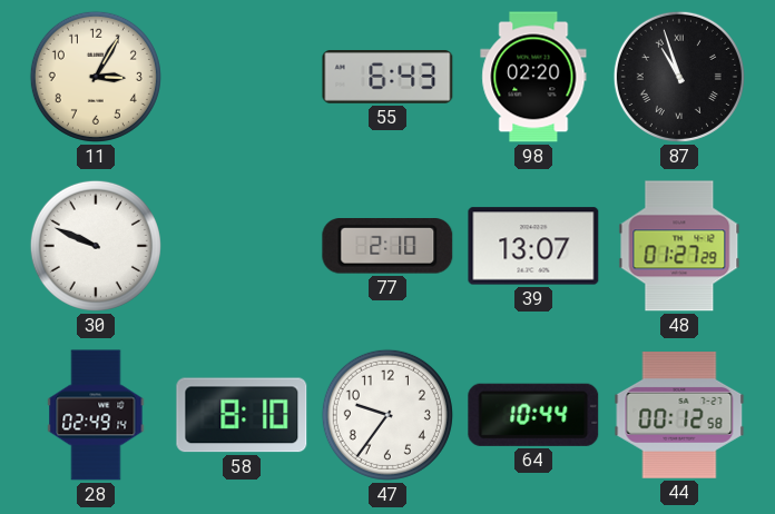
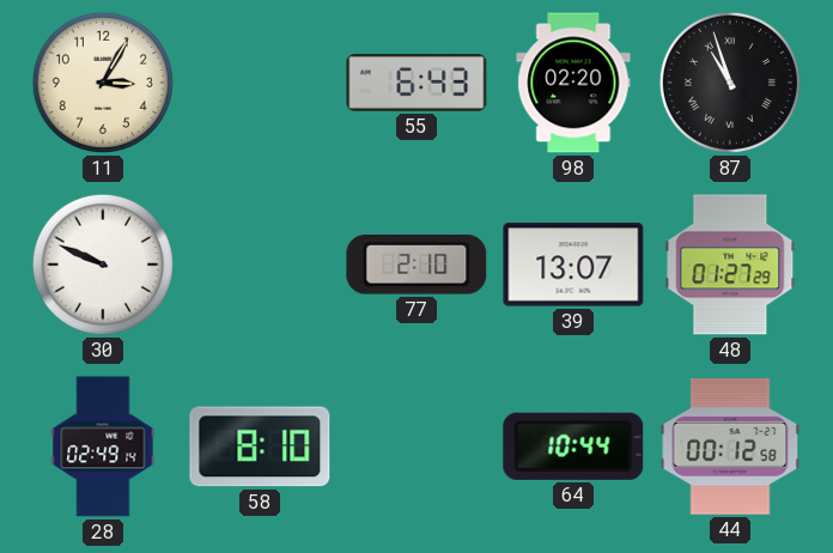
47: 9:36 -> none (387, 415)
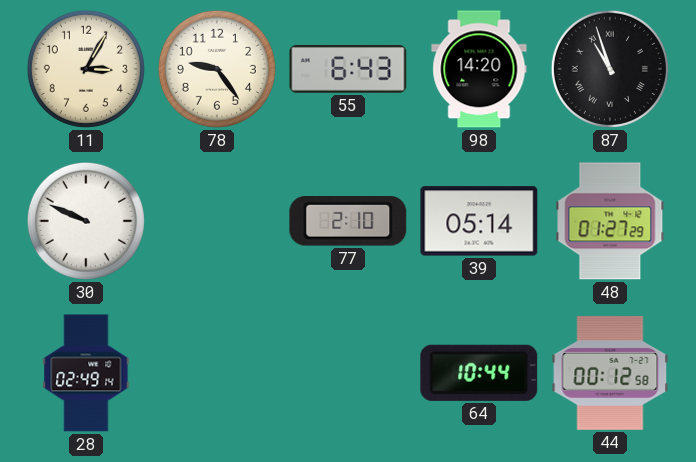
78: none -> 9:24 (217, 69)
98: 02:20 -> 14:20 (479, 69)
39: 13:07 -> 05:14 (479, 221)
58: 8:10 -> none (260, 446)
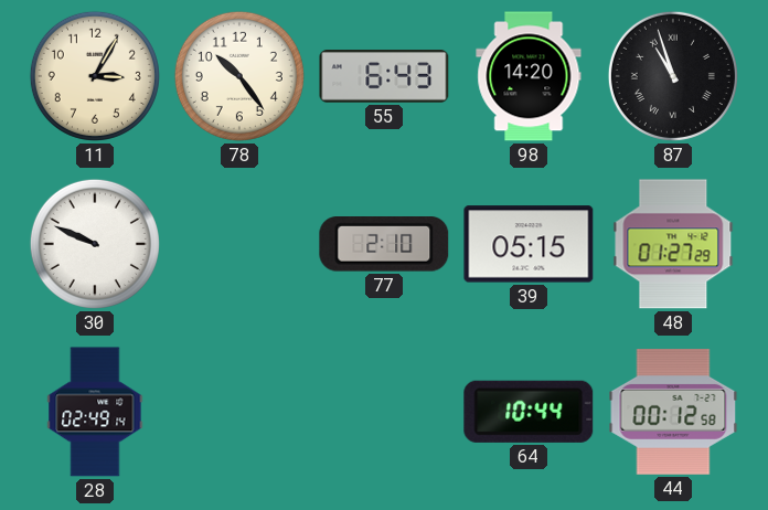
78: 9:24 -> 10:24 (239, 76)
39: 05:14 -> 05:15 (529, 244)
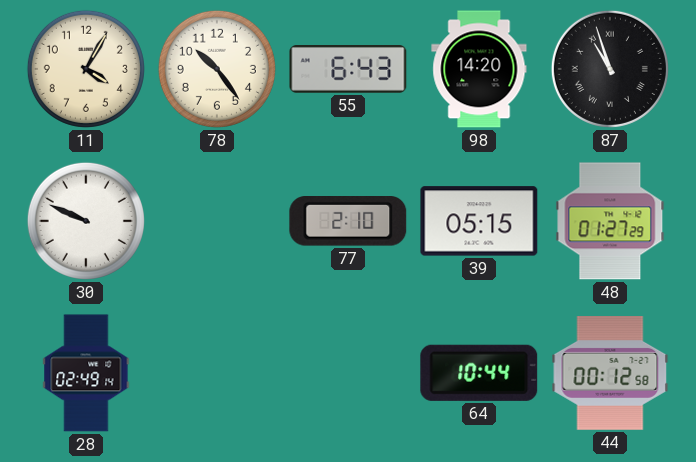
11: 3:05 -> 4:05 (86, 69)
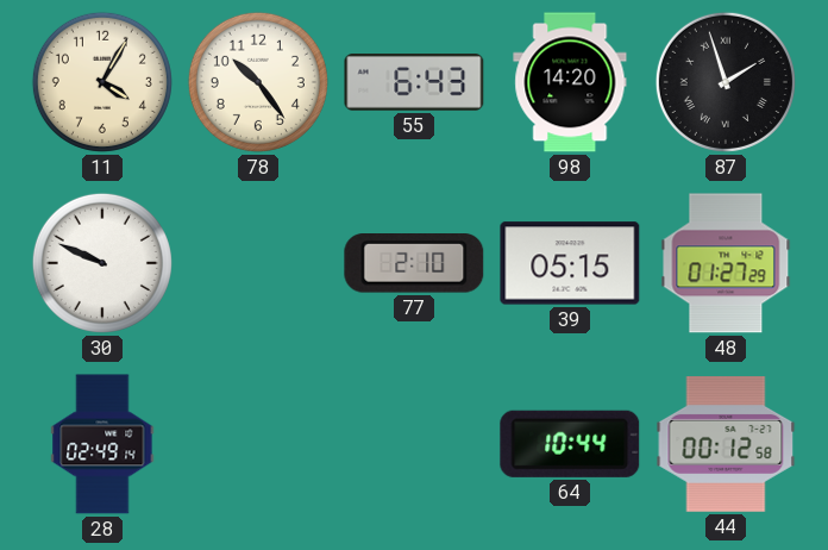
87: 10:57 -> 1:57 (726, 82)
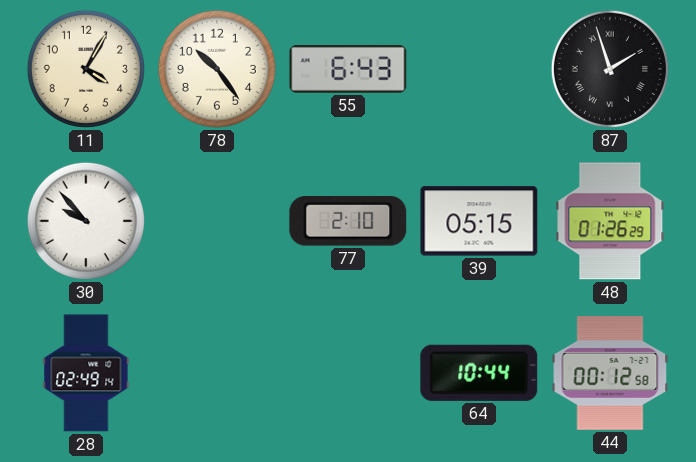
98: 14:20 -> none (570, 82)
30: 9:49 -> 9:53 (86, 221)
48: 01:27 -> 01:26 (610, 221)
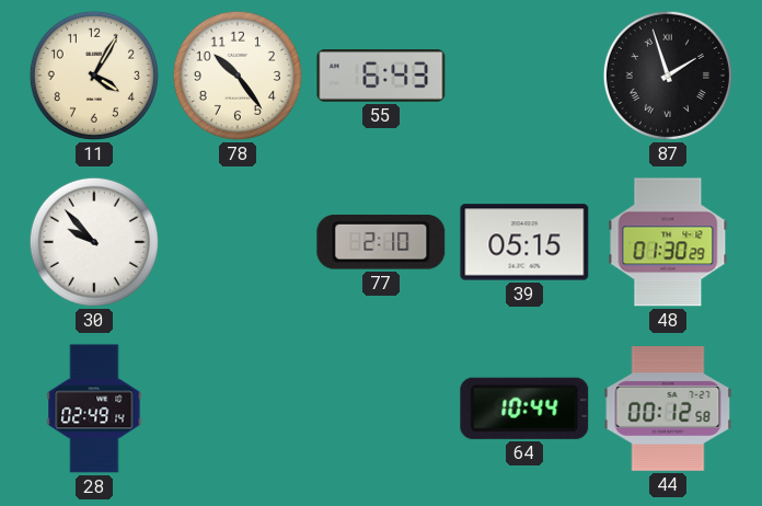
48: 01:26 -> 01:30 (668, 242)
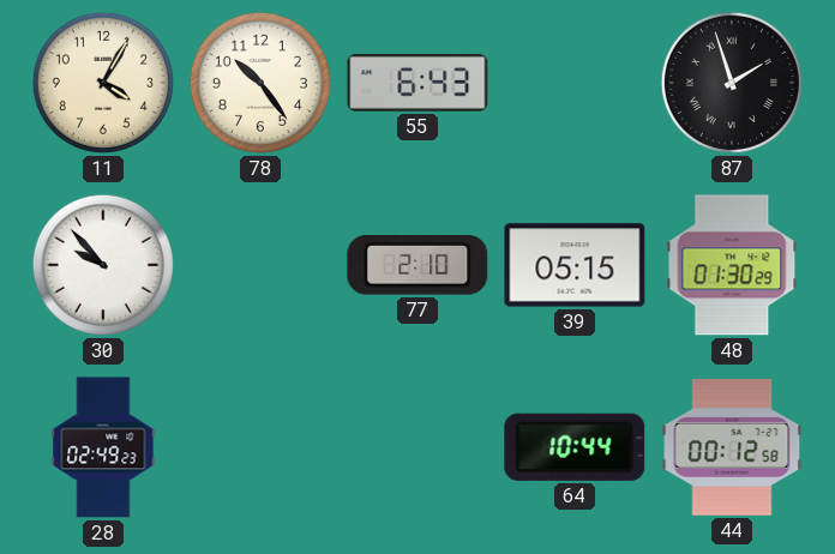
28: 02:49:14 -> 02:49:23 (103, 447)
